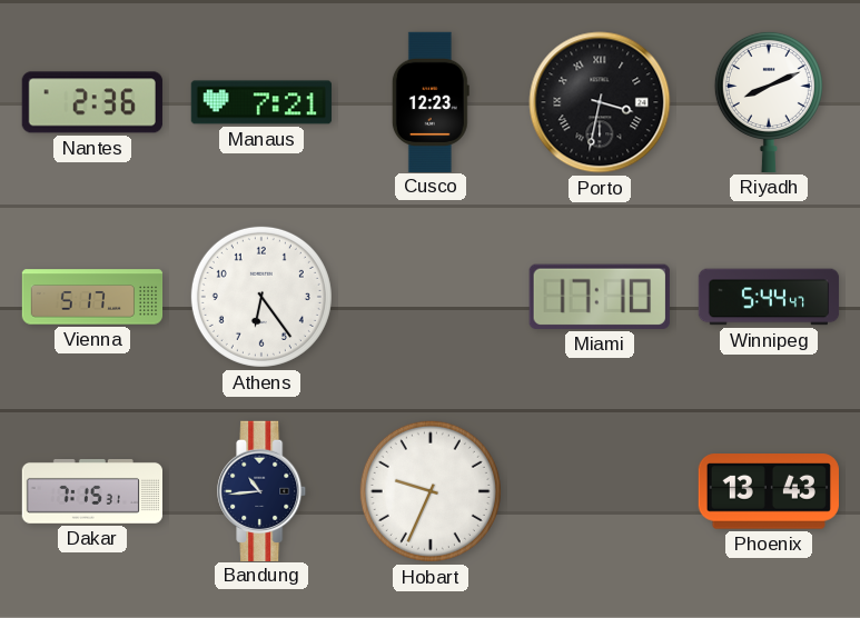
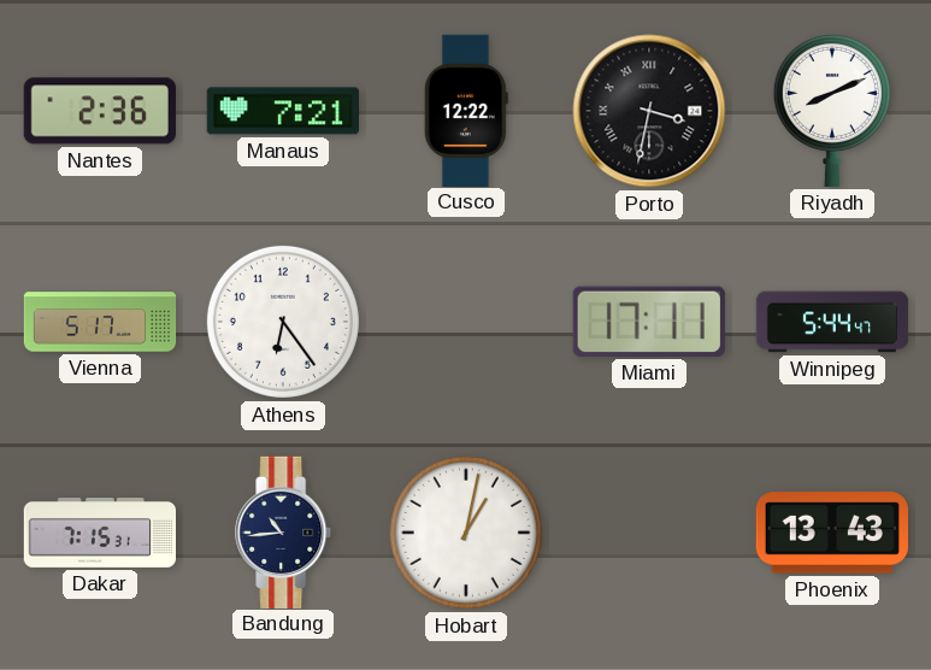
Cusco: 12:23 -> 12:22 (466, 110)
Miami: 17:10 -> 17:11 (649, 322)
Hobart: 9:34 -> 1:02 (466, 533)
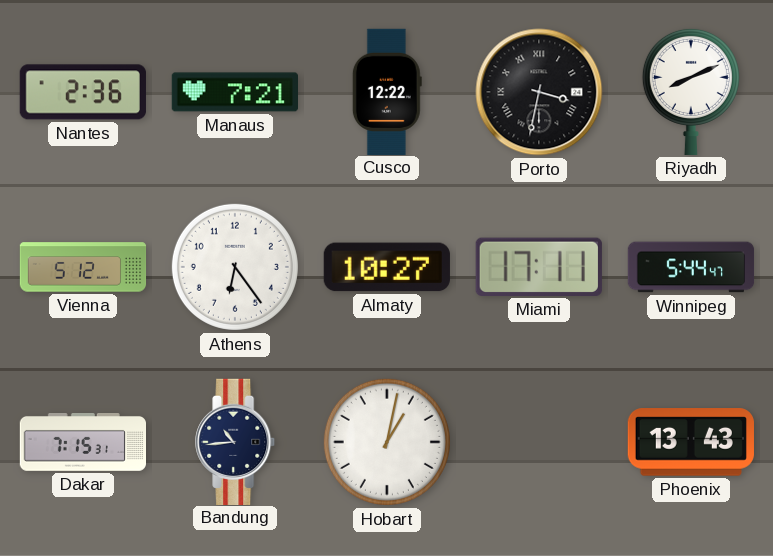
Vienna: 5:17 -> 5:12 (83, 267)
Almaty: none -> 10:27 (387, 267)
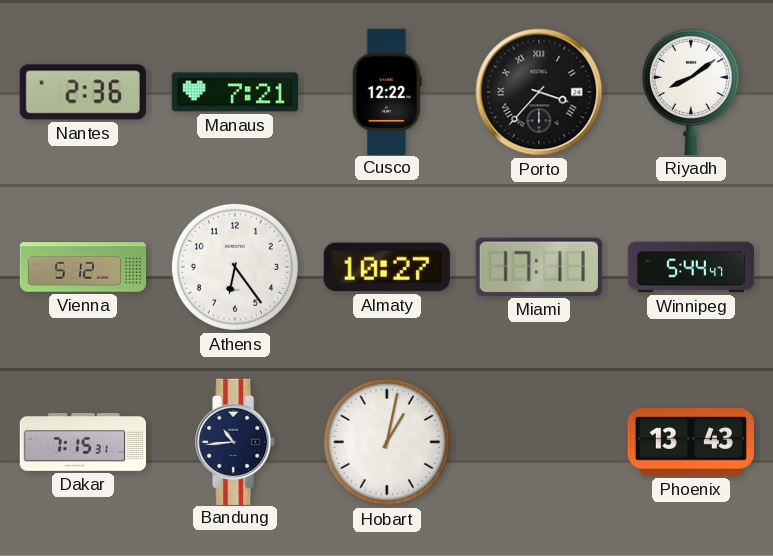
Porto: 3:32 -> 3:37 (539, 92)
Riyadh: 8:11 -> 8:09 (691, 91)
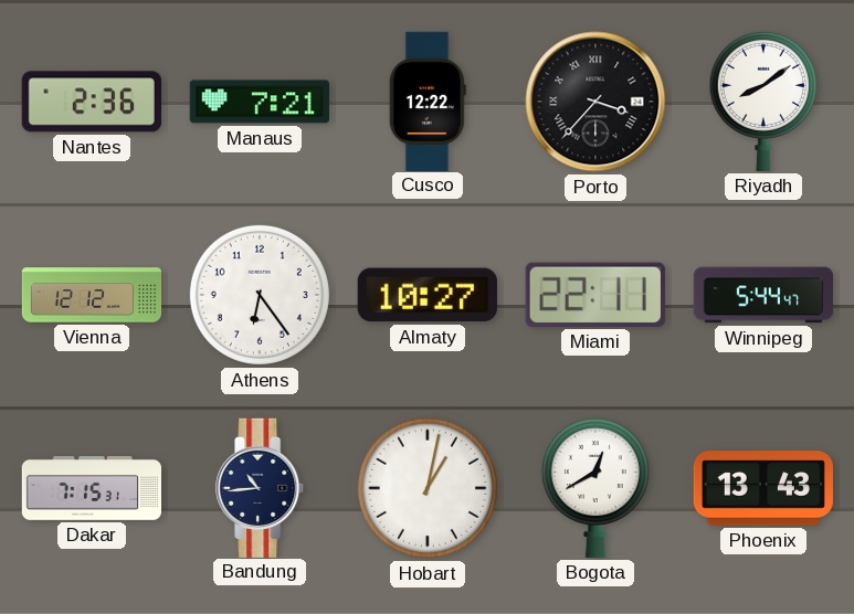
Vienna: 5:12 -> 12:12 (92, 295)
Miami: 17:11 -> 22:11 (595, 295)
Bogota: none -> 12:40 (595, 487)
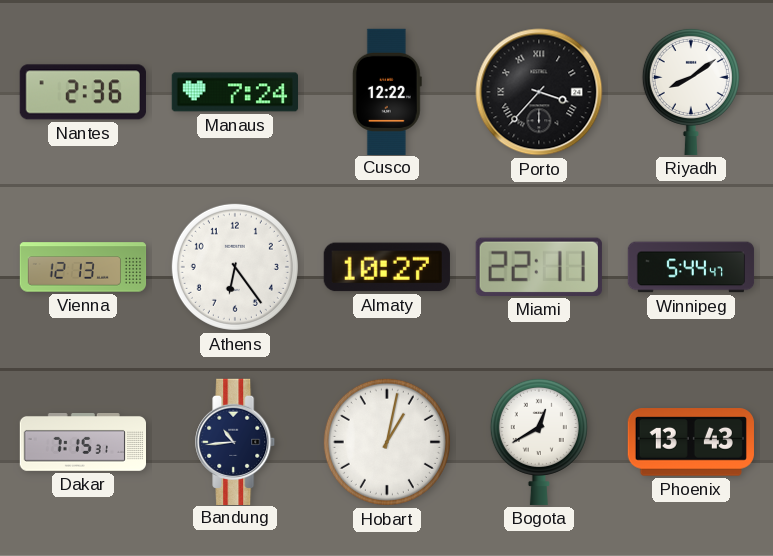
Manaus: 7:21 -> 7:24 (234, 92)
Vienna: 12:12 -> 12:13 (83, 267)
